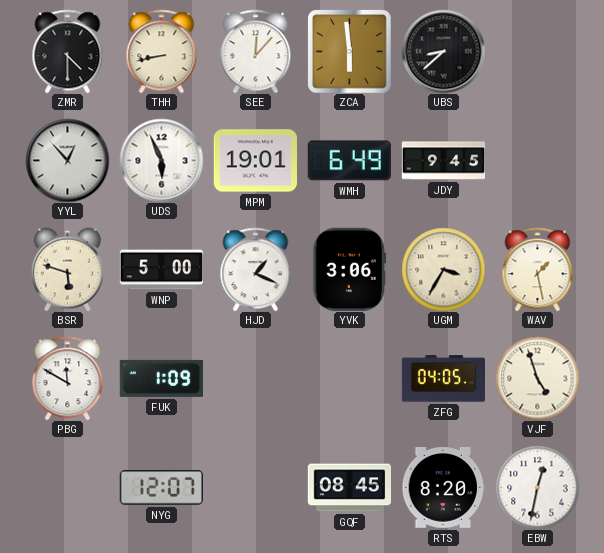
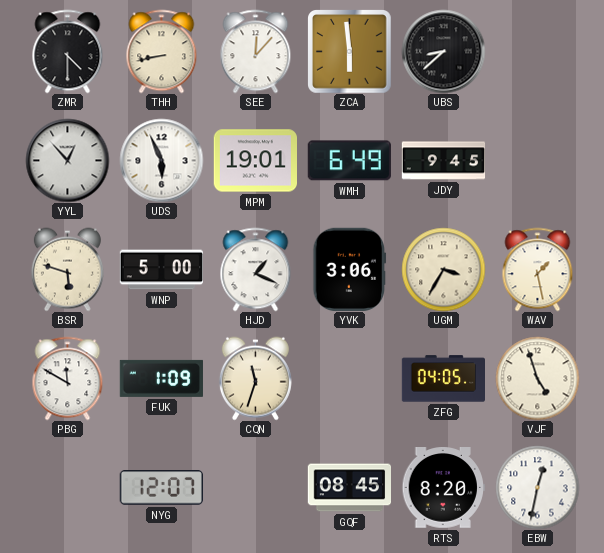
CQN: none -> 11:33 (255, 378)
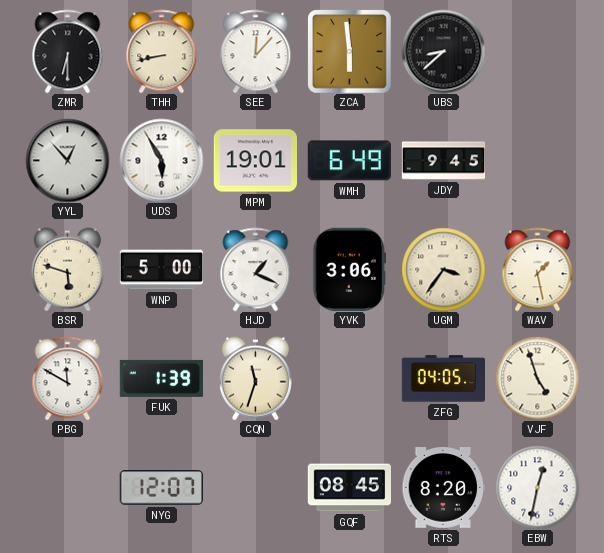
ZMR: 4:30 -> 6:30 (68, 51)
UDS: 5:56 -> 5:55 (161, 160)
UGM: 3:35 -> 3:36 (443, 269)
FUK: 1:09 -> 1:39 (161, 378)
